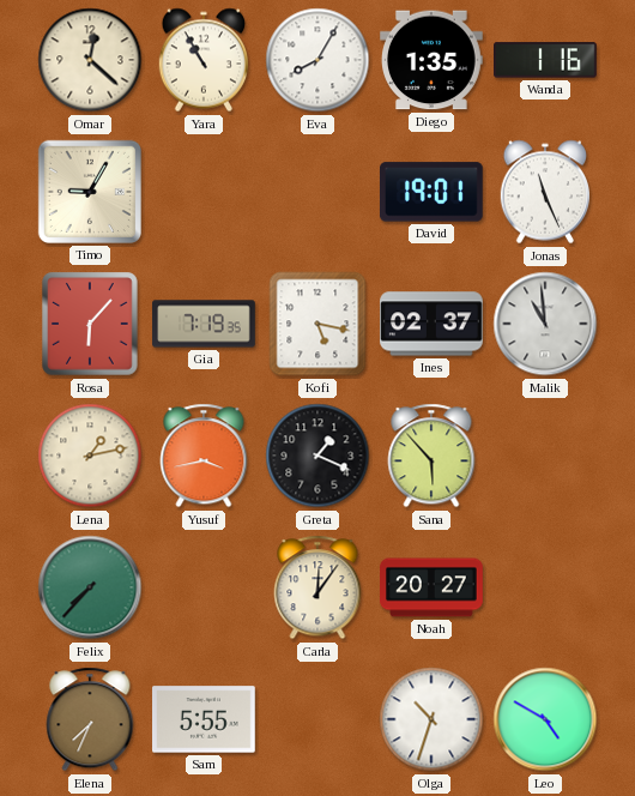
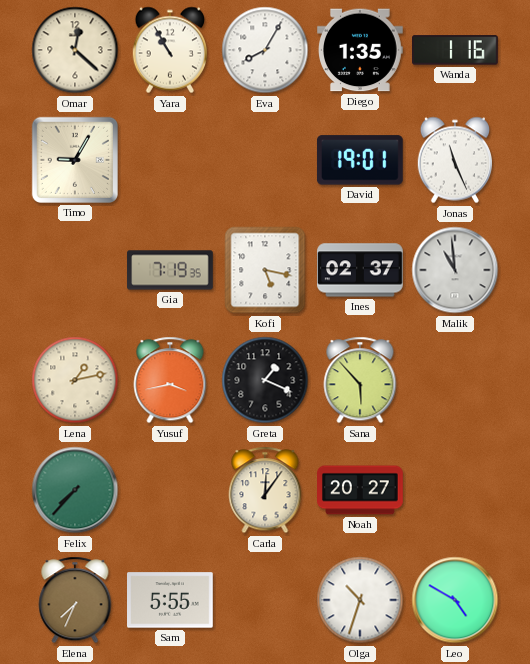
Rosa: 6:07 -> none (90, 324)
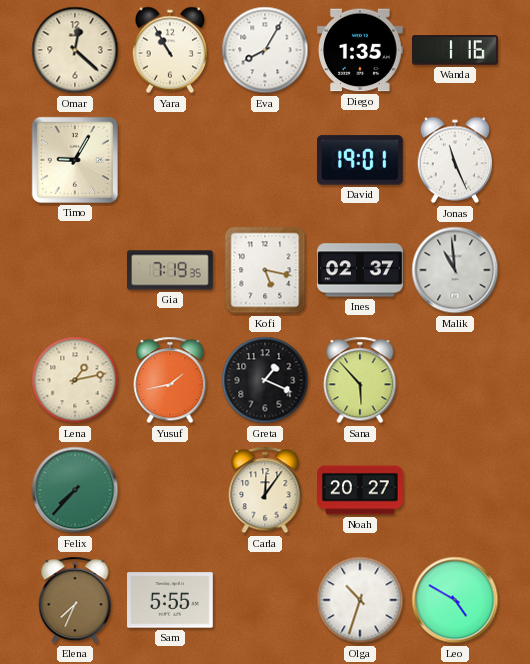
Yusuf: 3:43 -> 1:43 (170, 380)
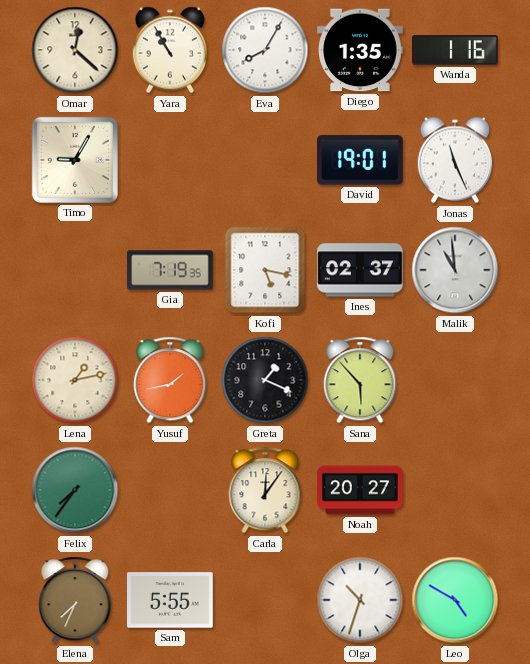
Felix: 7:37 -> 7:36 (75, 490)
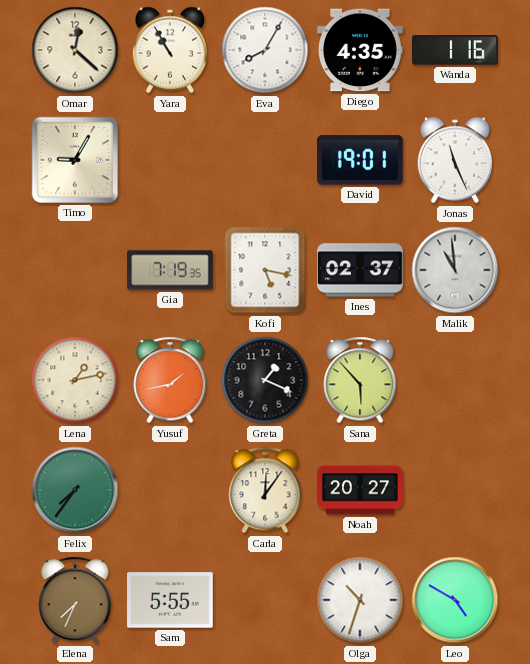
Diego: 1:35 -> 4:35 (361, 50)
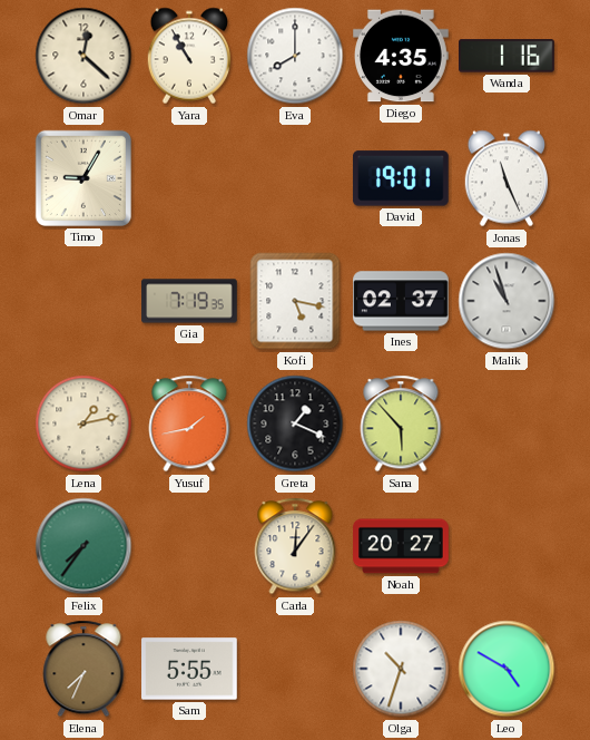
Eva: 8:05 -> 8:00 (295, 56)
Malik: 10:59 -> 10:57 (507, 301)
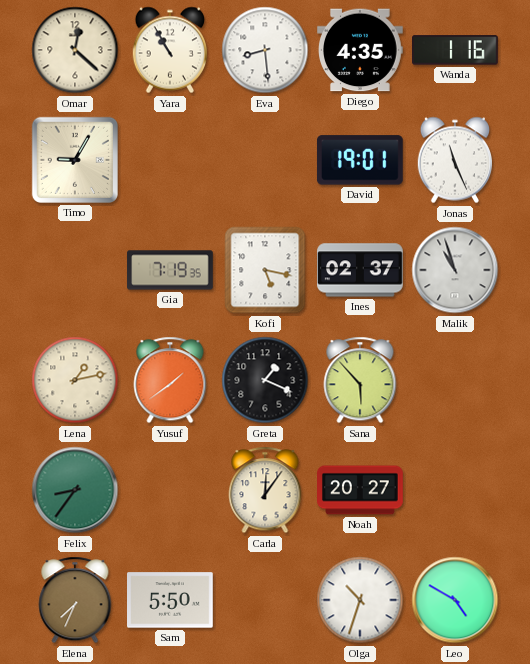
Eva: 8:00 -> 8:29 (265, 50)
Yusuf: 1:43 -> 1:39 (170, 380)
Felix: 7:36 -> 8:36 (75, 490)
Sam: 5:55 -> 5:50 (171, 600)
